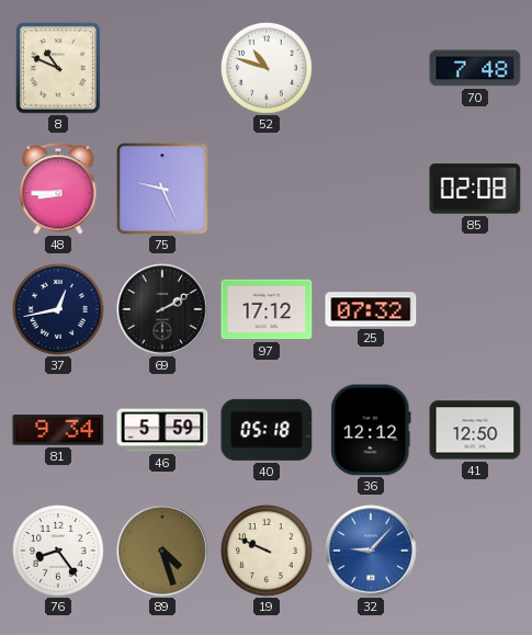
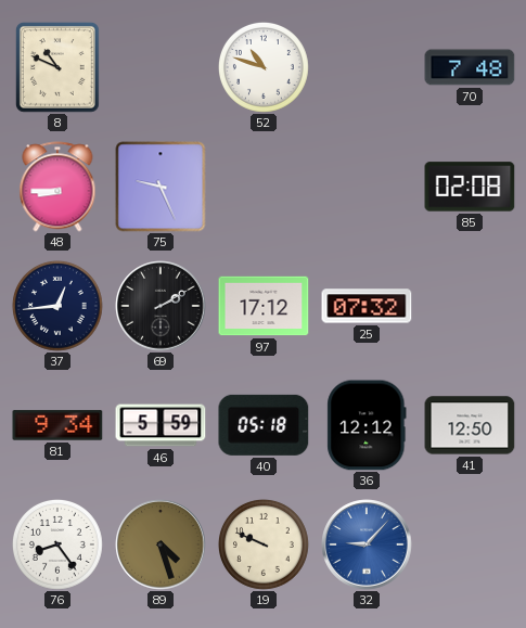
37: 12:43 -> 12:44 (57, 307)
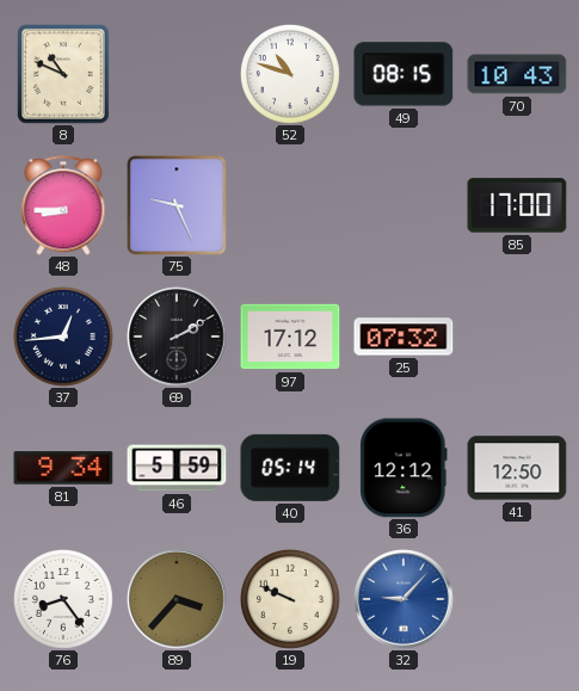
49: none -> 08:15 (404, 74)
70: 7:48 -> 10:43 (517, 74)
85: 02:08 -> 17:00 (517, 205)
40: 05:18 -> 05:14 (290, 468)
89: 4:27 -> 3:37 (177, 599)
